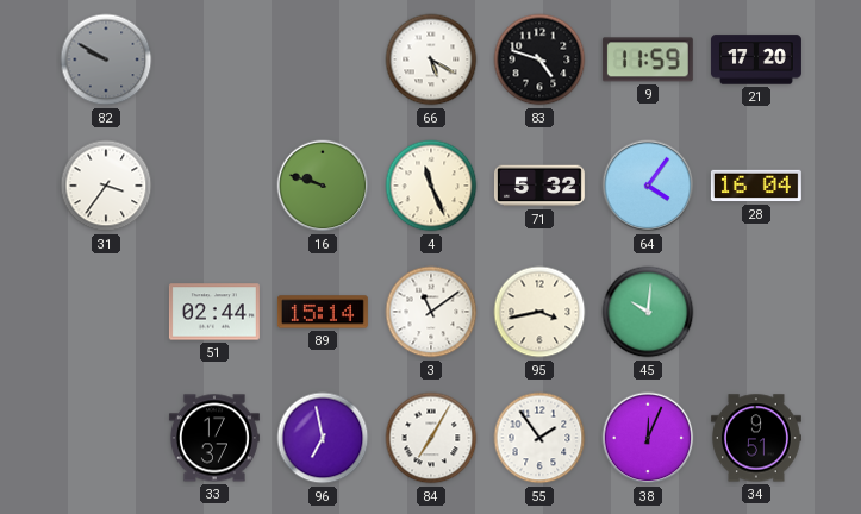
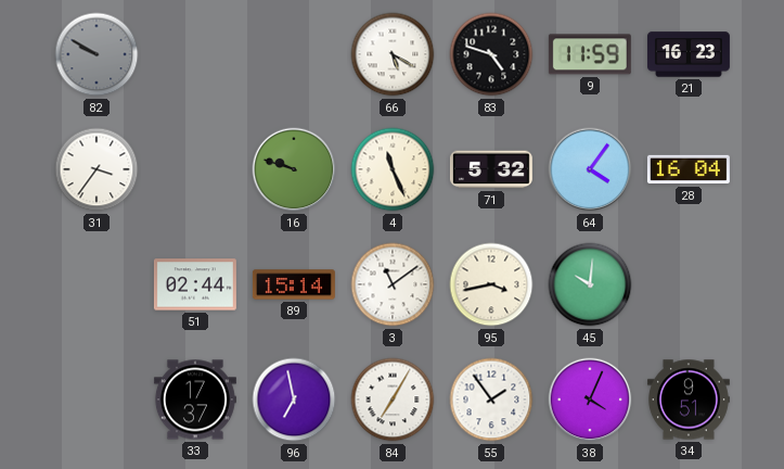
21: 17:20 -> 16:23 (689, 54)
38: 12:04 -> 4:04 (590, 400)
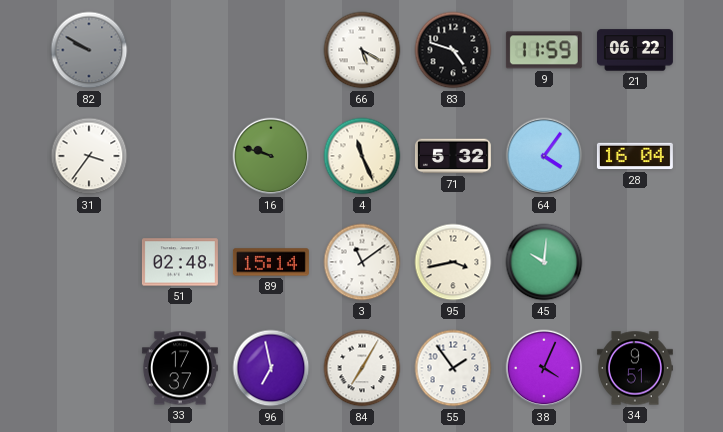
21: 16:23 -> 06:22 (635, 50)
51: 02:44 -> 02:48 (180, 262)
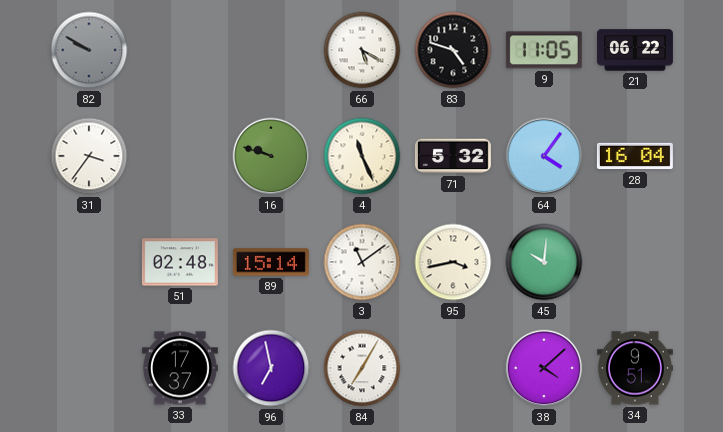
9: 11:59 -> 11:05 (544, 50)
55: 1:54 -> none (453, 368)
38: 4:04 -> 4:08 (544, 368)
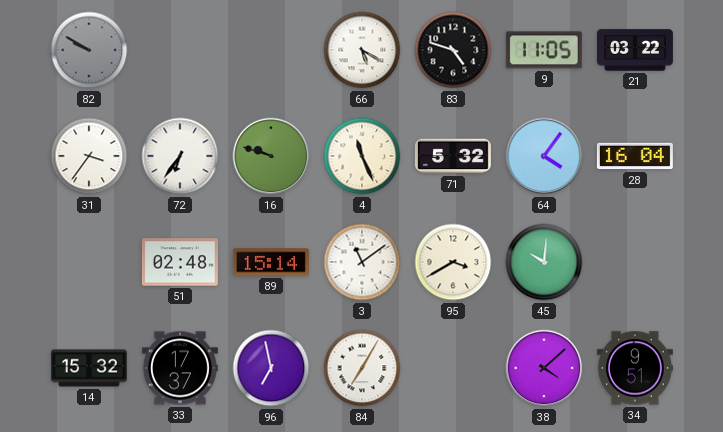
21: 06:22 -> 03:22 (635, 50)
72: none -> 6:36 (180, 156)
95: 3:43 -> 3:40 (453, 262)
14: none -> 15:32 (89, 368)
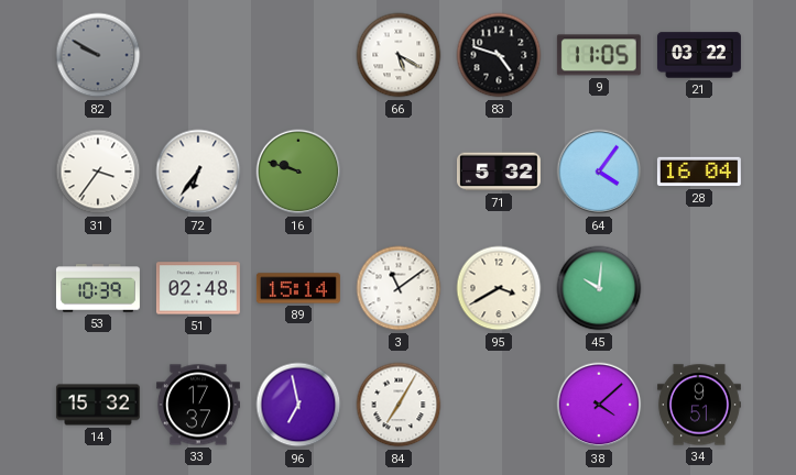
4: 11:26 -> none (362, 156)
53: none -> 10:39 (98, 288)
